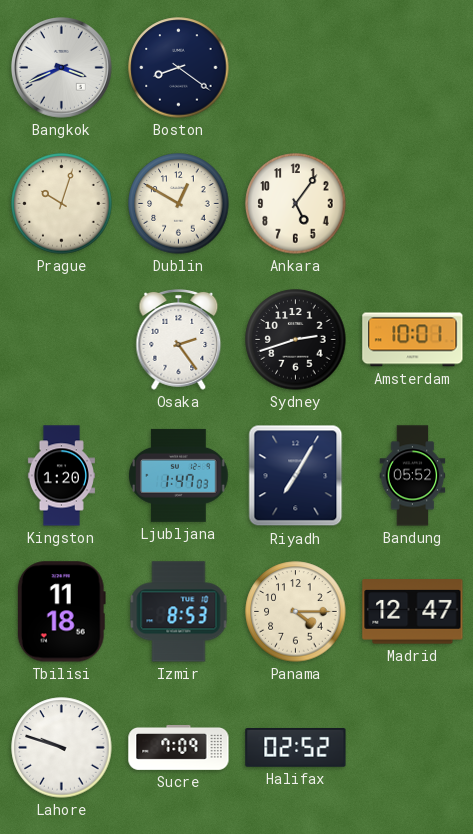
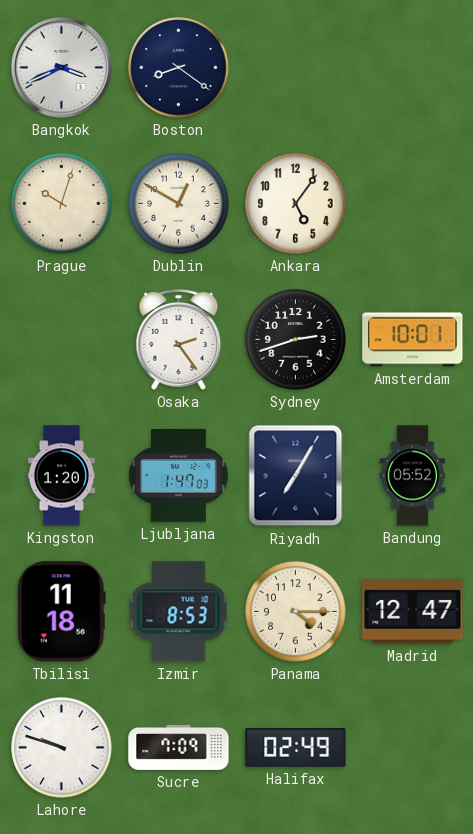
Halifax: 02:52 -> 02:49 (296, 748)
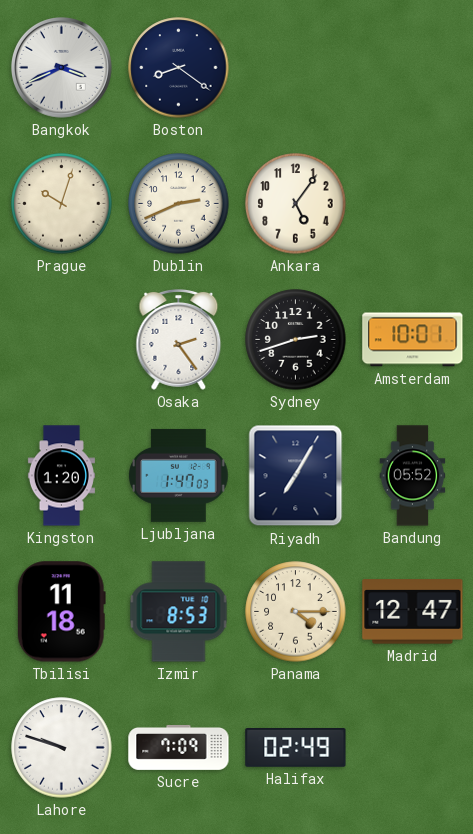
Dublin: 12:50 -> 2:41 (179, 204)
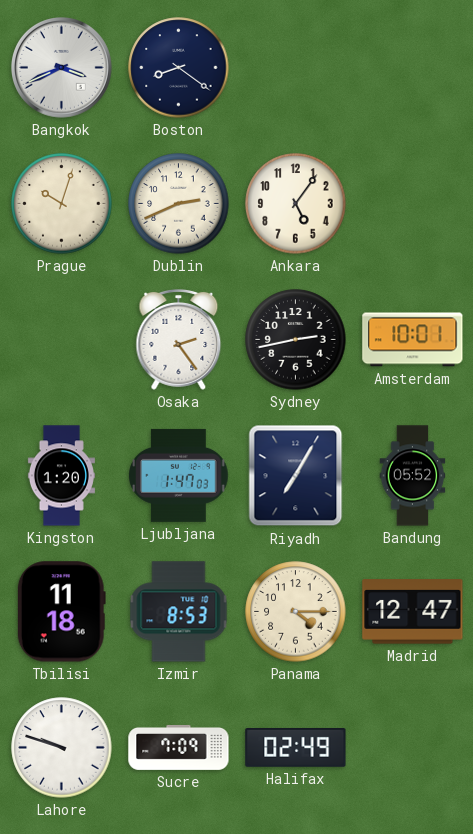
Sydney: 2:42 -> 2:43 (296, 340)
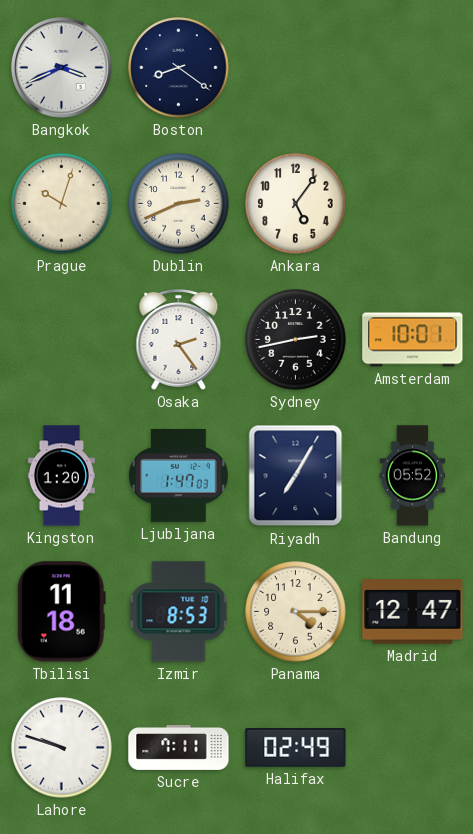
Sucre: 7:09 -> 7:11 (179, 747)
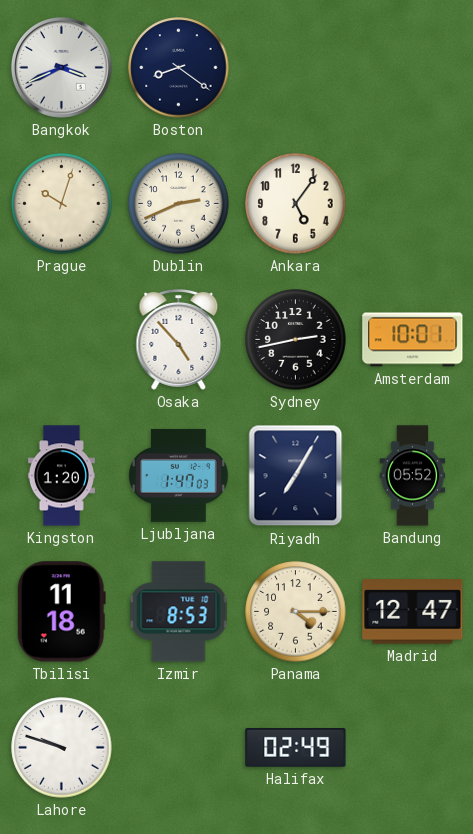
Osaka: 2:24 -> 4:53 (179, 340)
Sucre: 7:11 -> none (179, 747)
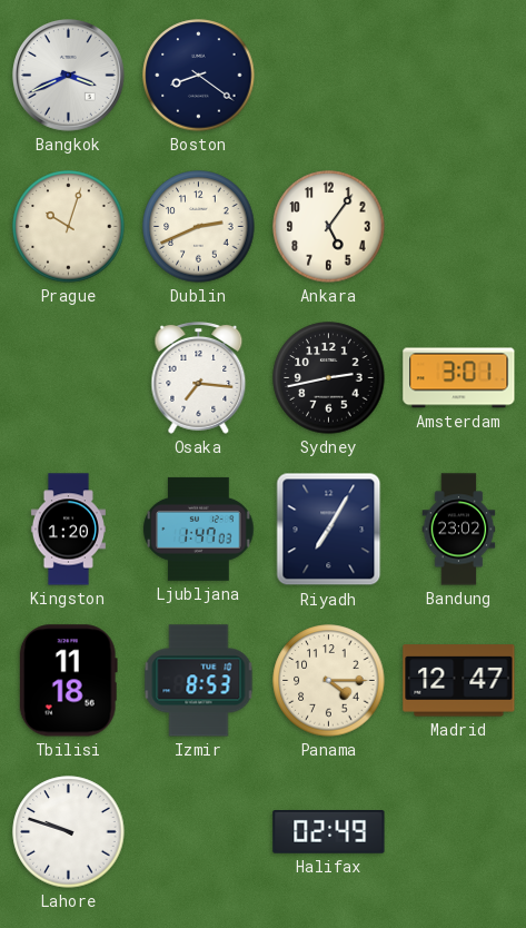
Osaka: 4:53 -> 7:16 (199, 378)
Amsterdam: 10:01 -> 3:01 (459, 378)
Bandung: 05:52 -> 23:02 (459, 530)
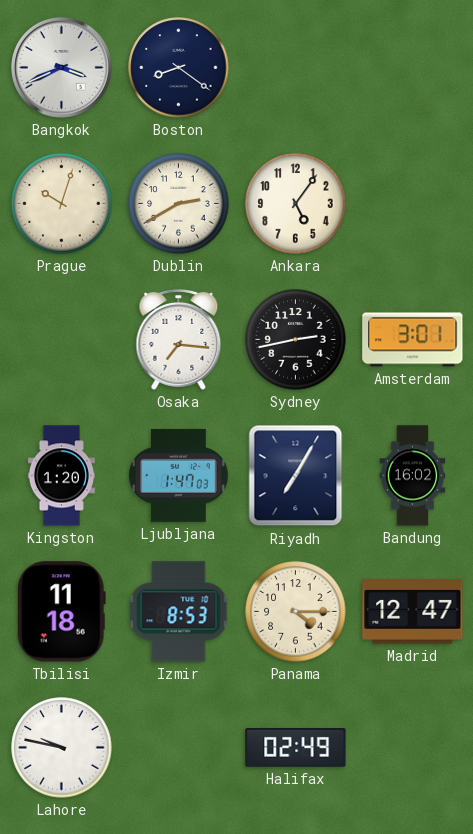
Dublin: 2:41 -> 2:40 (179, 204)
Bandung: 23:02 -> 16:02 (413, 476)
Lahore: 9:48 -> 9:47 (62, 748)
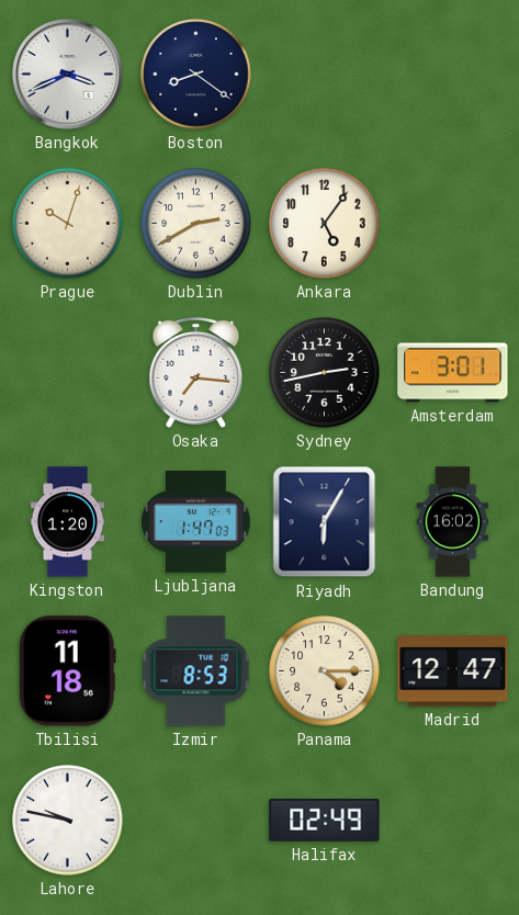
Riyadh: 7:05 -> 6:05 (325, 522)
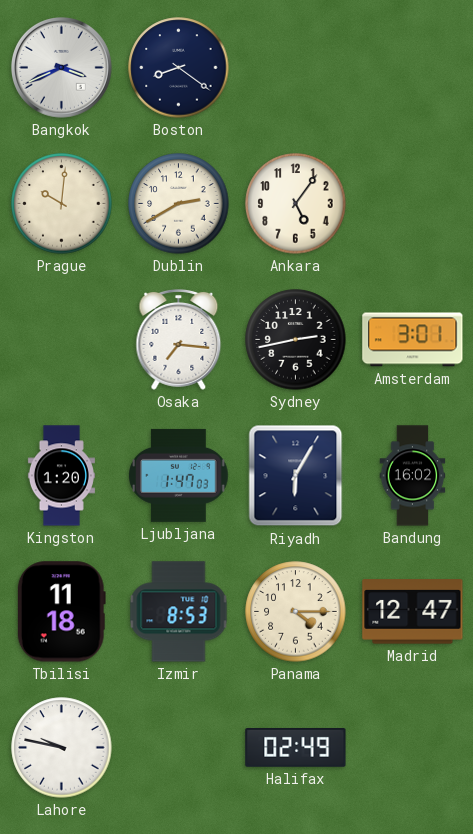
Prague: 10:03 -> 10:01 (62, 204)
